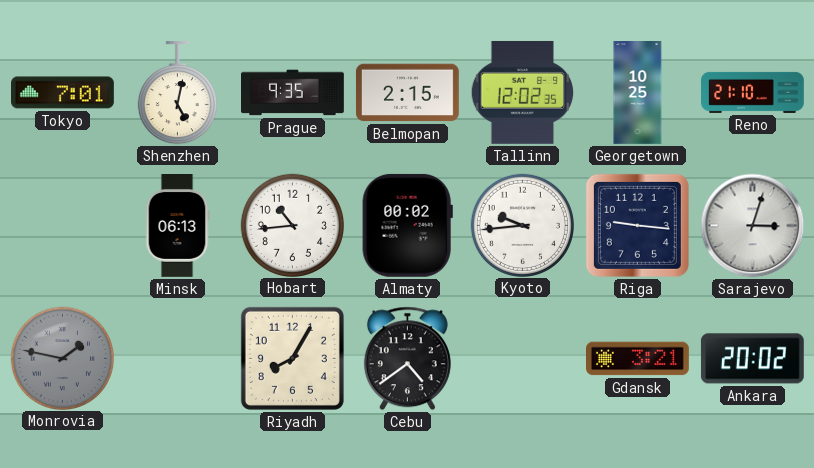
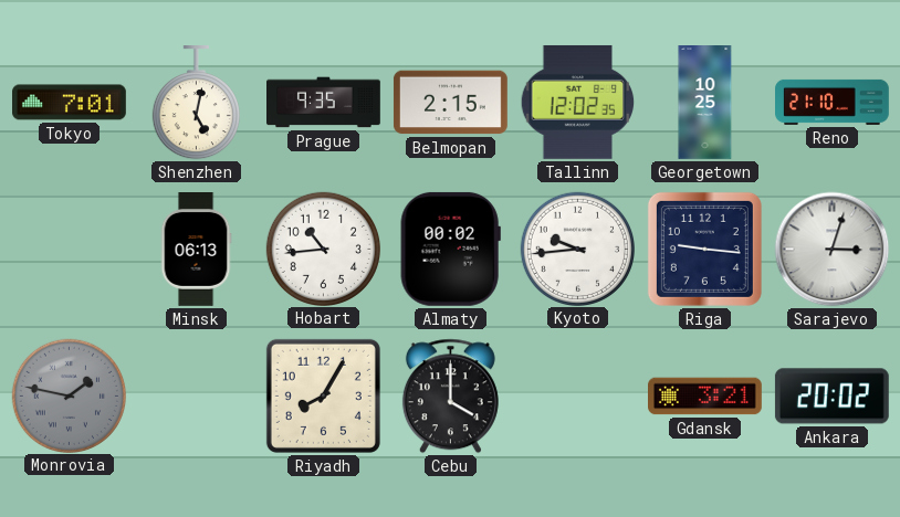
Cebu: 4:39 -> 4:00 (450, 397)
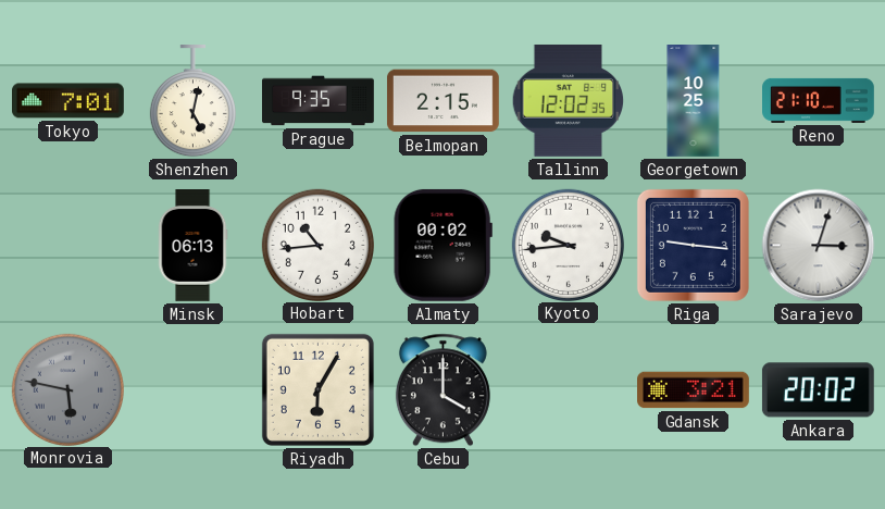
Monrovia: 1:47 -> 5:47 (67, 389)
Riyadh: 8:05 -> 6:05 (317, 389)
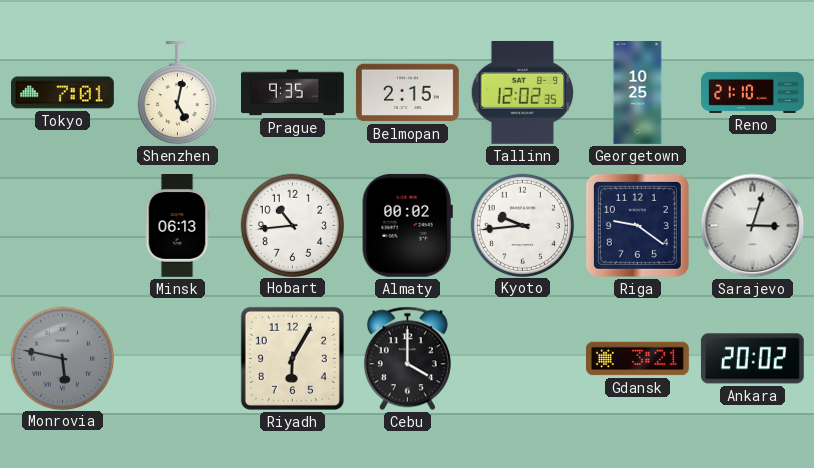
Riga: 9:16 -> 9:21 (637, 225)
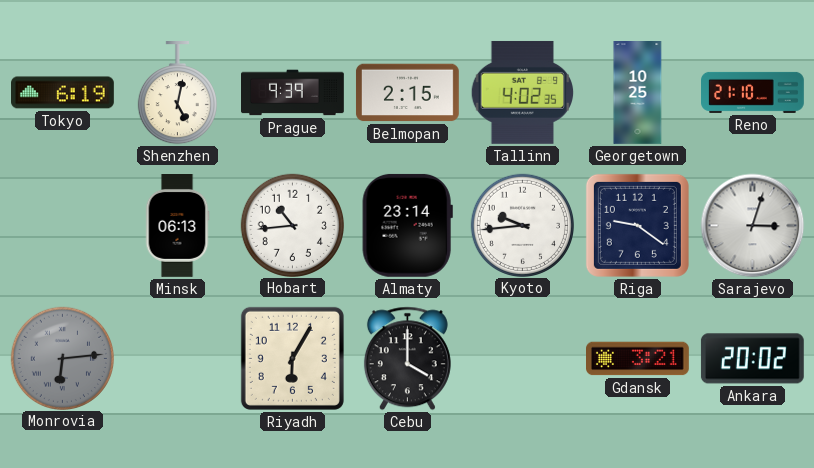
Tokyo: 7:01 -> 6:19 (63, 93)
Prague: 9:35 -> 9:39 (293, 93)
Tallinn: 12:02 -> 4:02 (523, 92)
Almaty: 00:02 -> 23:14 (407, 225)
Monrovia: 5:47 -> 6:14 (62, 358)
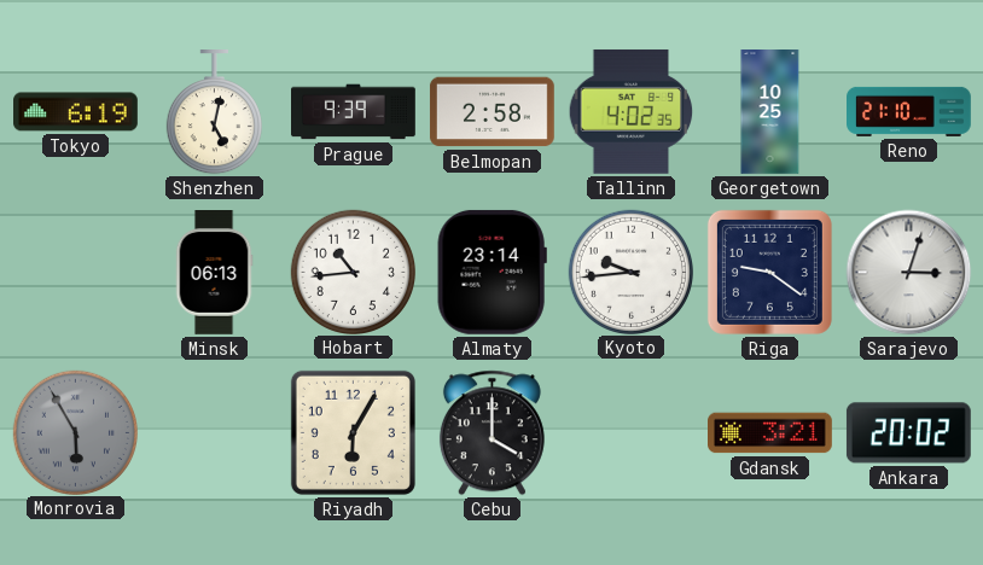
Belmopan: 2:15 -> 2:58 (493, 112)
Monrovia: 6:14 -> 5:55 (75, 432)
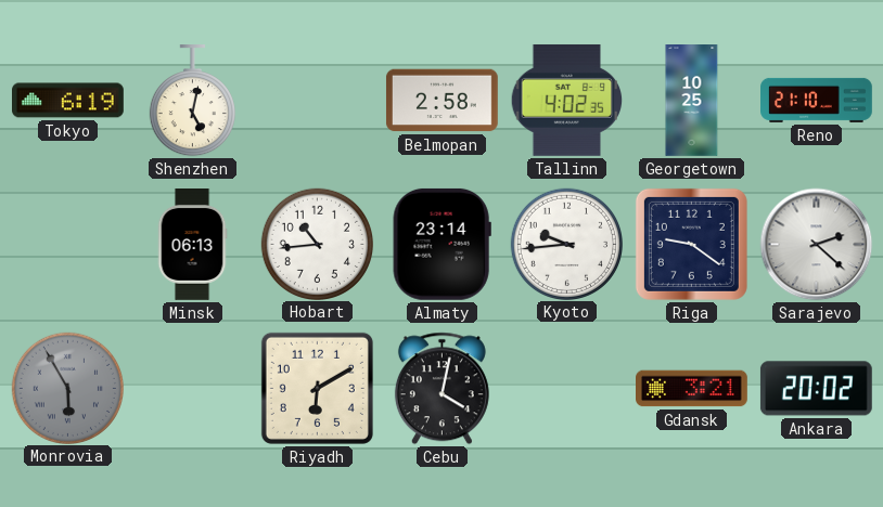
Prague: 9:39 -> none (354, 112)
Sarajevo: 3:03 -> 2:22 (817, 245)
Riyadh: 6:05 -> 6:10 (317, 388)
Cebu: 4:00 -> 4:02 (441, 389)
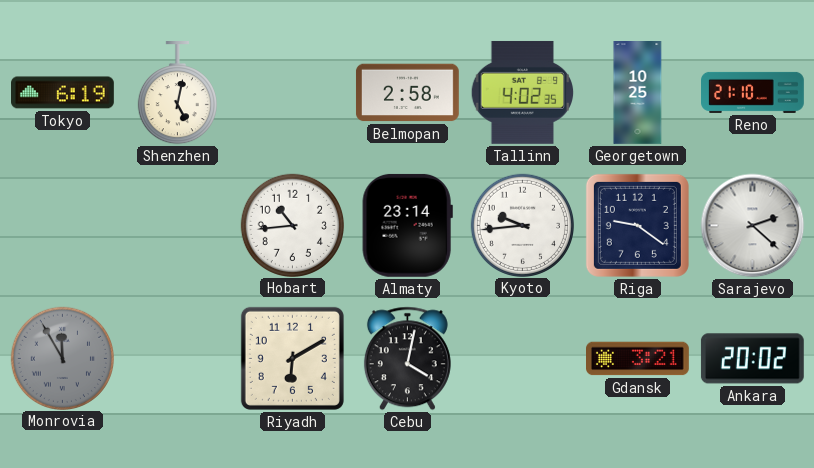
Minsk: 06:13 -> none (192, 245)
Monrovia: 5:55 -> 11:55 (62, 358)
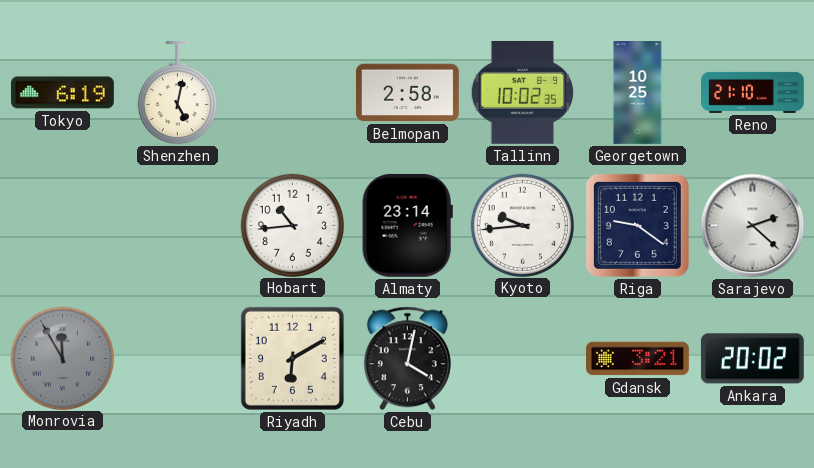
Tallinn: 4:02 -> 10:02 (523, 92)
